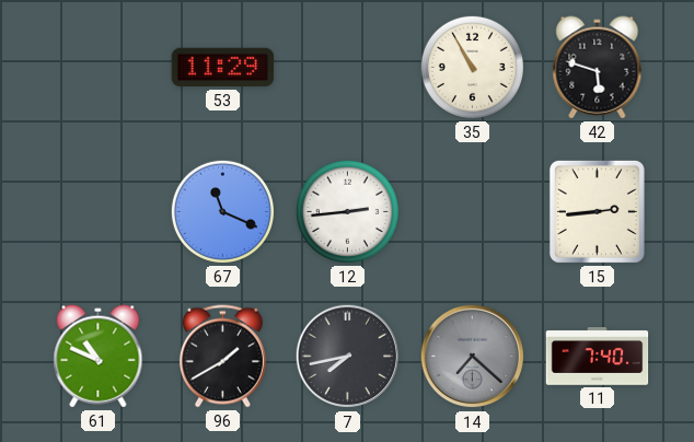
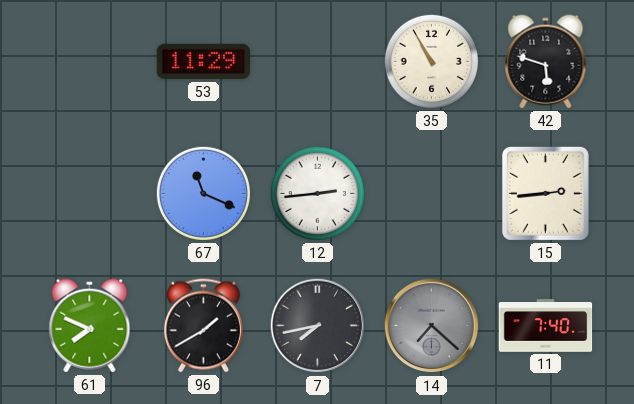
61: 10:49 -> 7:49 (90, 326)
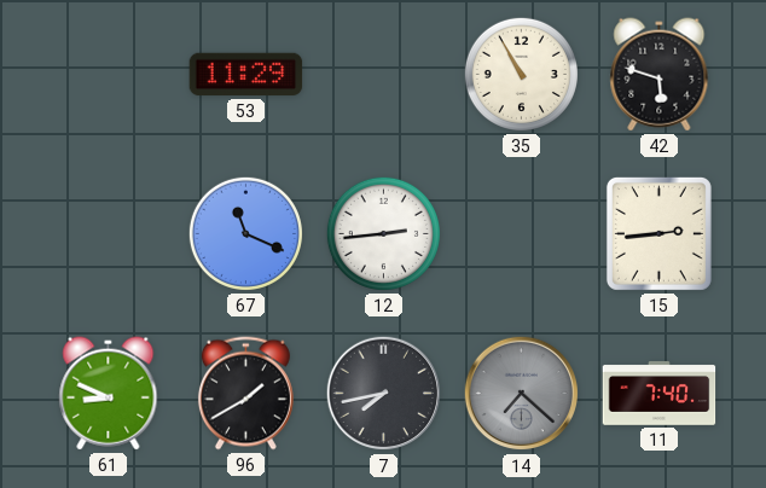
61: 7:49 -> 8:49 (109, 394)
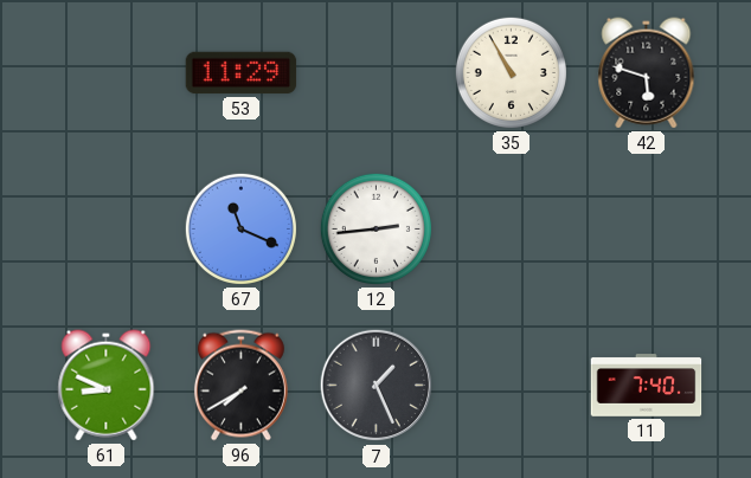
15: 2:44 -> none (658, 233)
96: 1:40 -> 7:40 (240, 386)
7: 7:43 -> 1:26 (377, 386)
14: 7:22 -> none (522, 394)
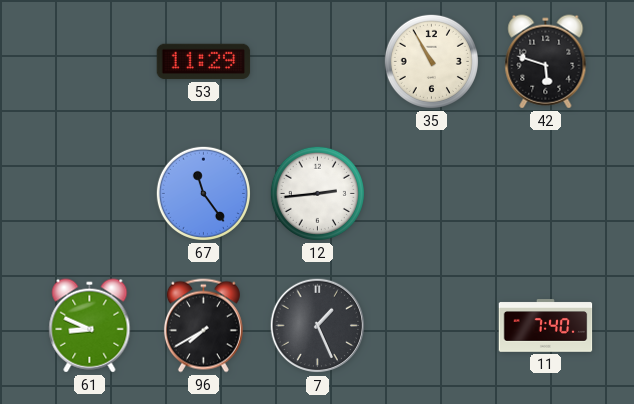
67: 11:19 -> 11:24 (203, 193)
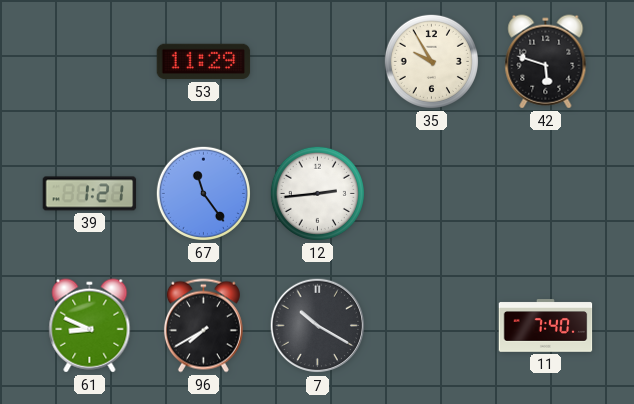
35: 10:55 -> 9:55 (431, 61)
39: none -> 1:21 (90, 194)
7: 1:26 -> 10:20 (318, 326)
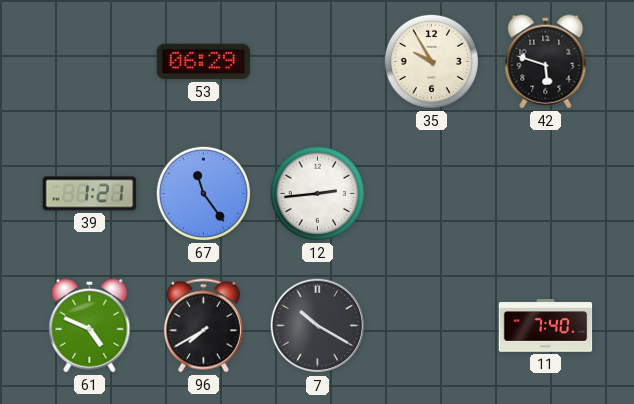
53: 11:29 -> 06:29 (204, 62)
61: 8:49 -> 4:49 (90, 326)
